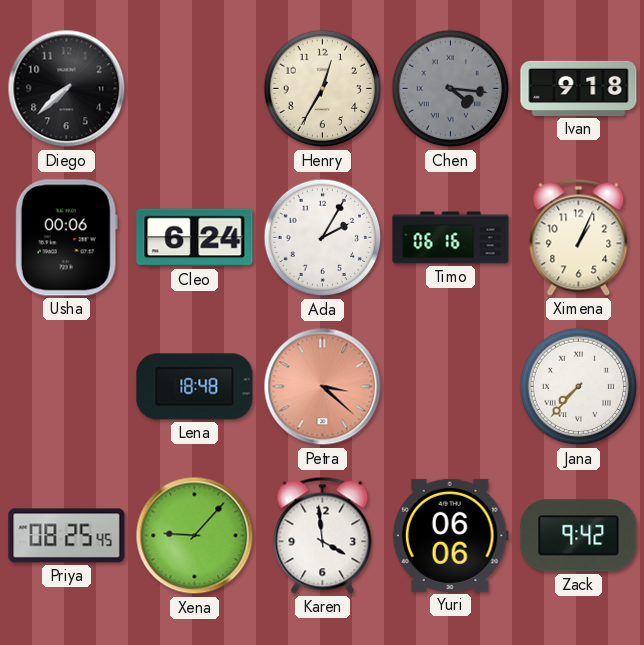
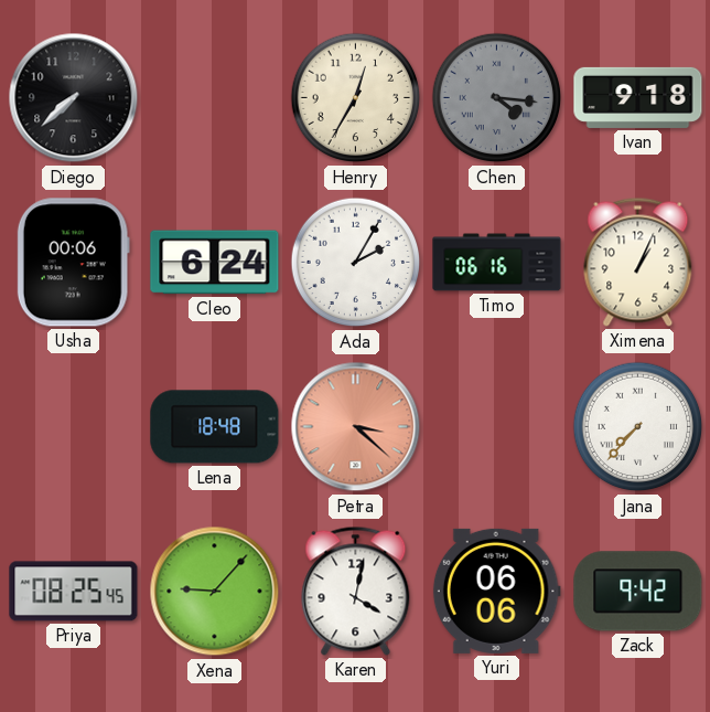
Karen: 3:59 -> 4:02 (356, 591)
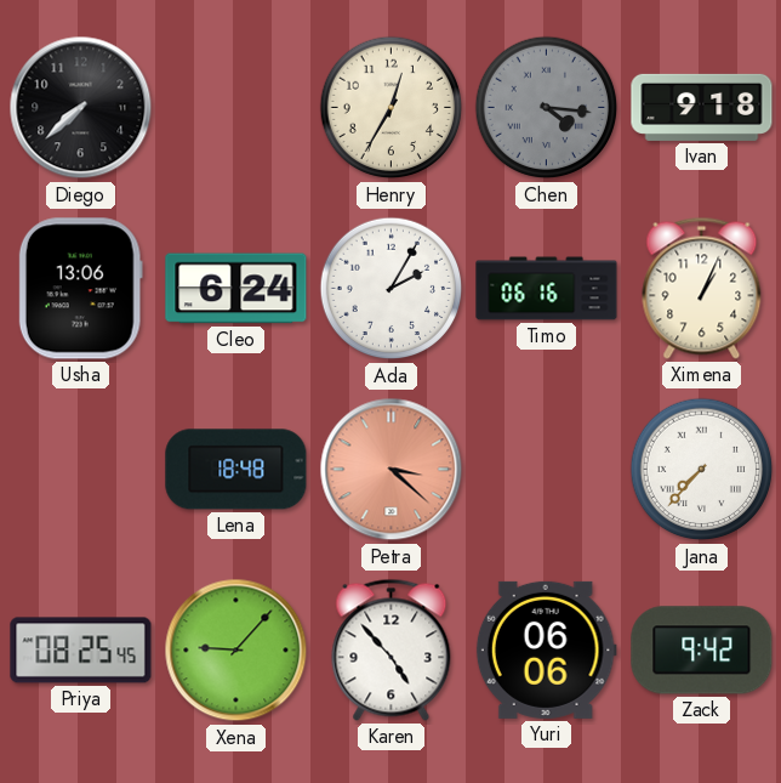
Usha: 00:06 -> 13:06 (80, 289)
Karen: 4:02 -> 4:53 (392, 649)
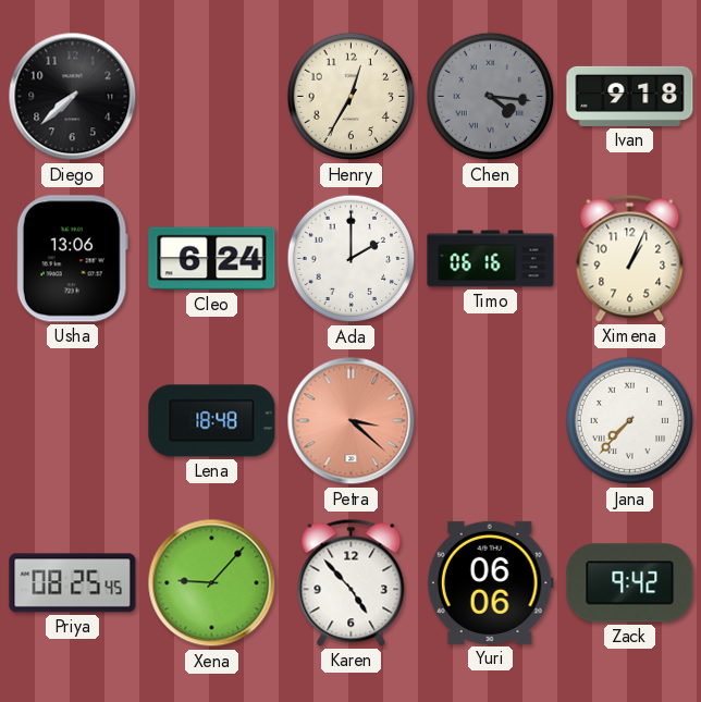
Ada: 2:05 -> 2:00 (352, 259)
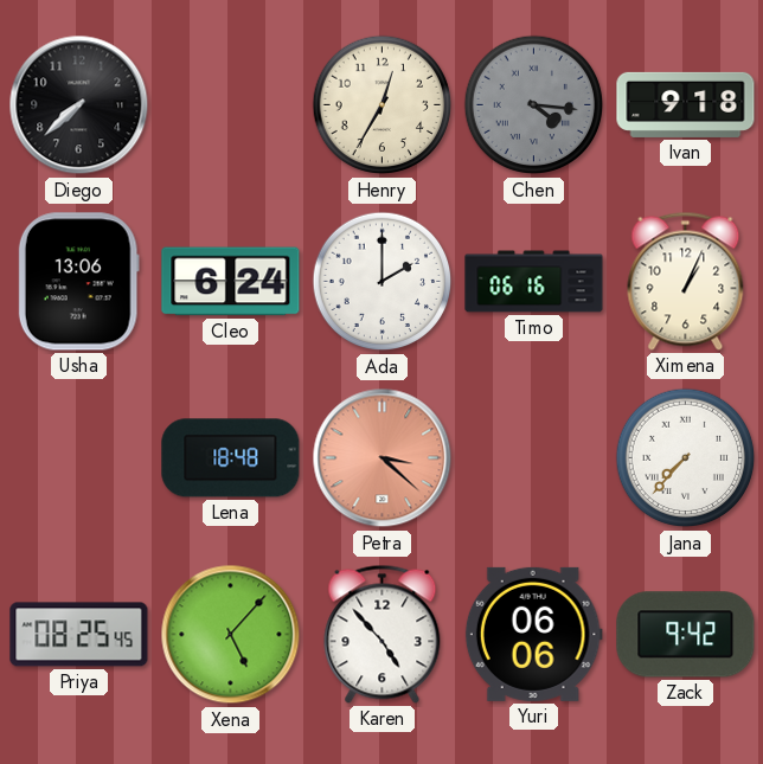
Xena: 9:07 -> 5:07 (231, 635)
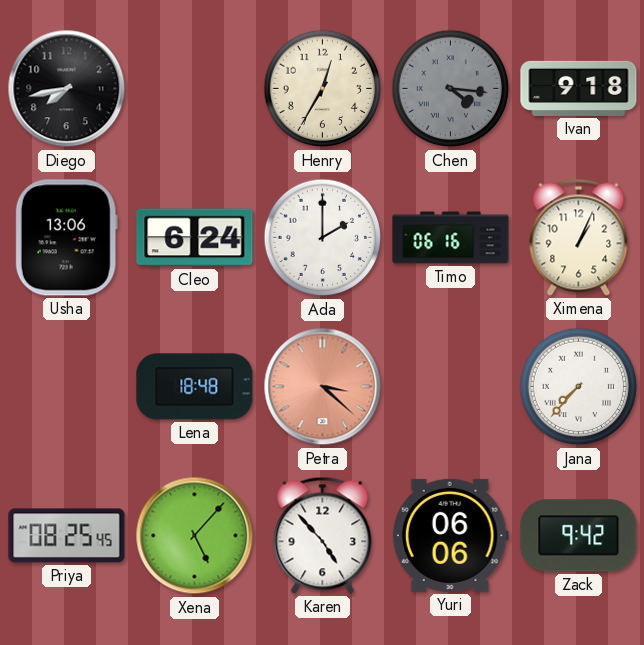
Diego: 7:38 -> 7:43 (67, 89)
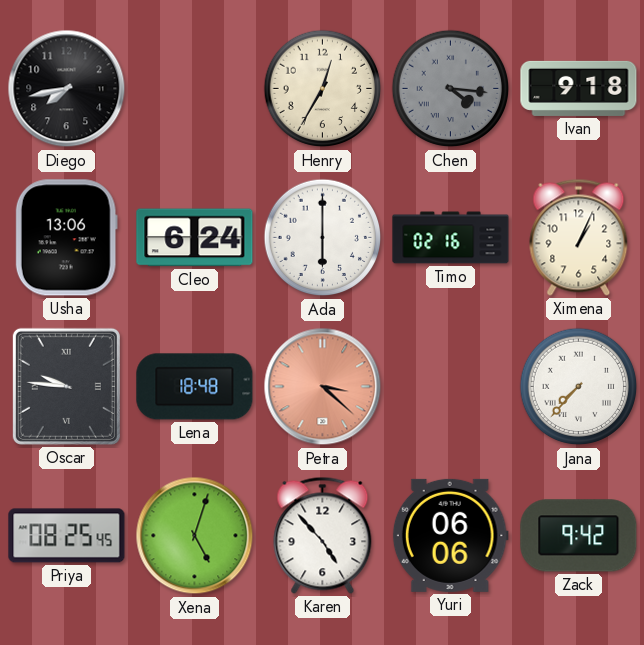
Ada: 2:00 -> 6:00 (323, 238)
Timo: 06:16 -> 02:16 (451, 238)
Oscar: none -> 9:46 (66, 386)
Xena: 5:07 -> 5:03 (195, 536)
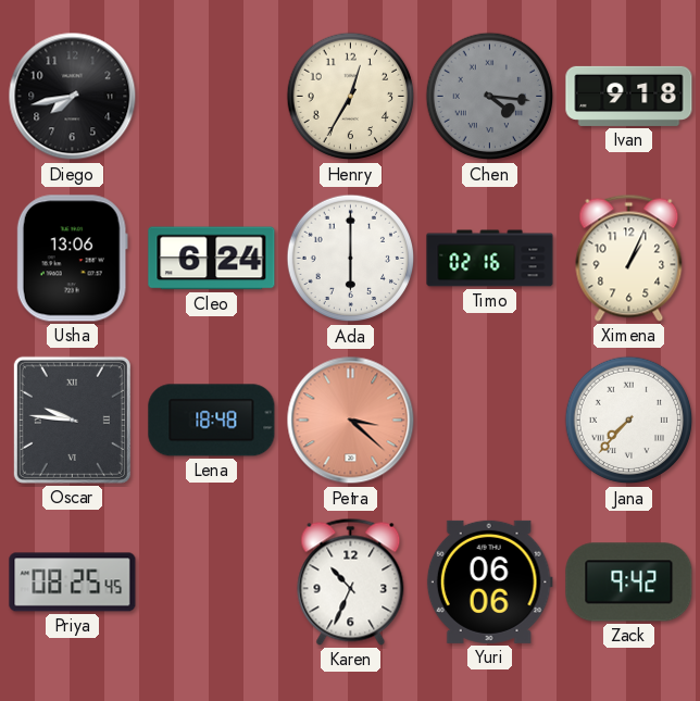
Xena: 5:03 -> none (195, 536)
Karen: 4:53 -> 10:34 (351, 581)
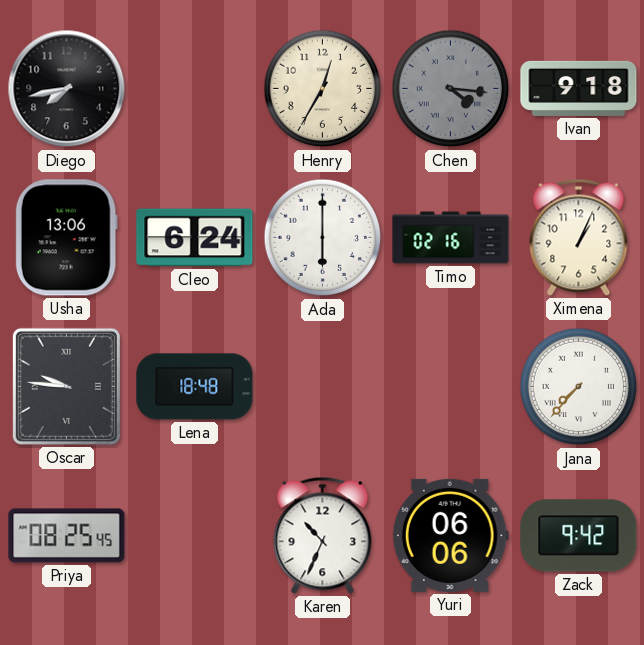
Petra: 3:22 -> none (351, 421)
